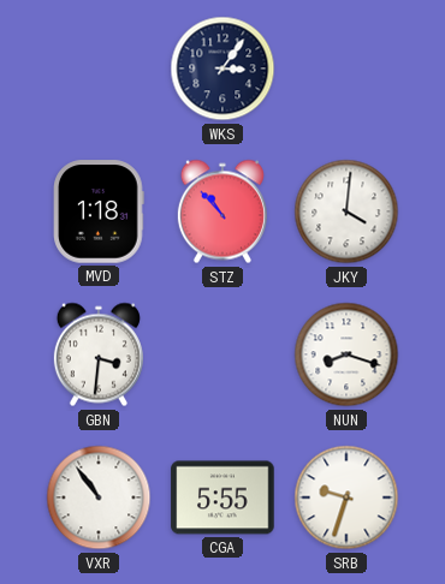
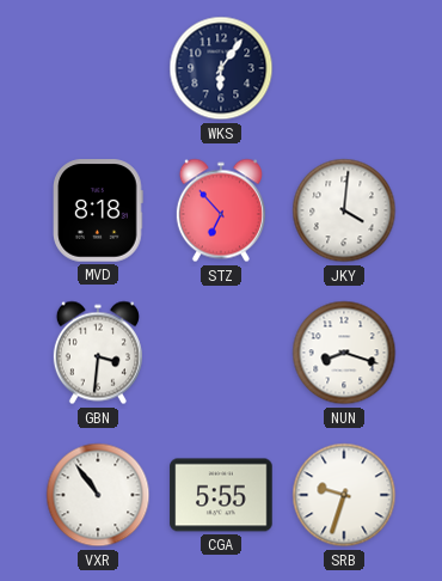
WKS: 3:06 -> 6:06 (221, 68)
MVD: 1:18 -> 8:18 (98, 210)
STZ: 10:53 -> 6:53 (221, 210)
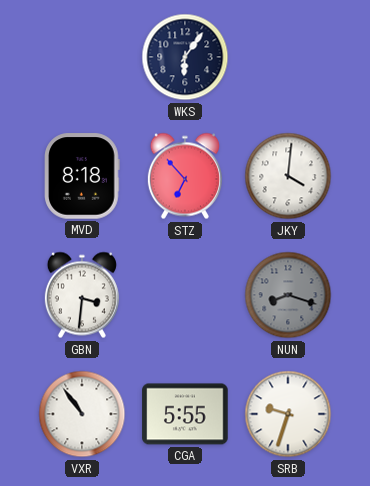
NUN dial: white -> grey (288, 295)
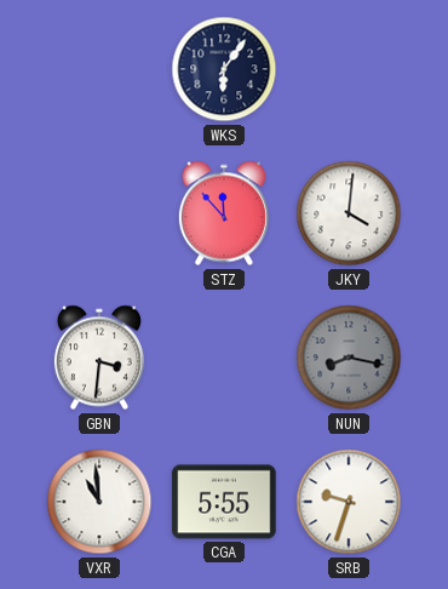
MVD: 8:18 -> none (82, 176)
STZ: 6:53 -> 11:53 (224, 213)
NUN: 8:18 -> 8:17 (349, 358)
VXR: 10:54 -> 10:59 (99, 502)
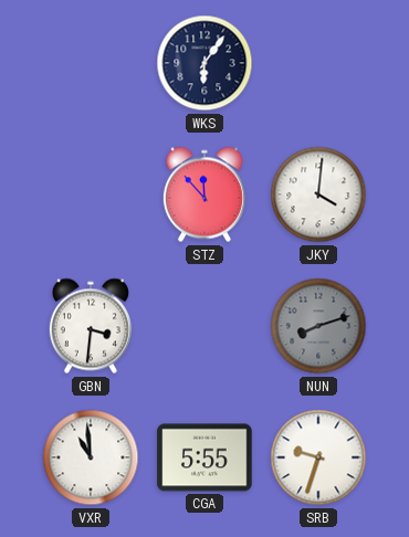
NUN: 8:17 -> 8:12 (318, 326)
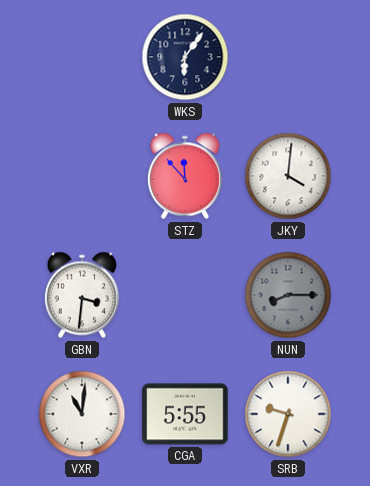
NUN: 8:12 -> 8:15 (288, 295)
VXR: 10:59 -> 11:01 (82, 414)
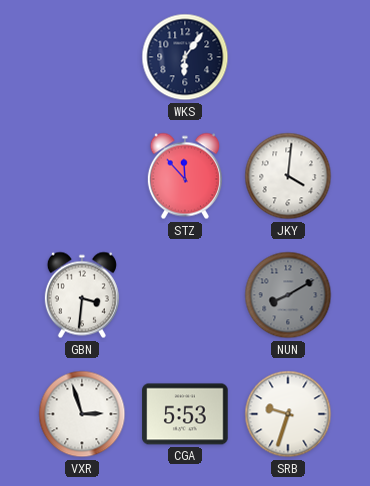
NUN: 8:15 -> 8:10 (288, 295)
VXR: 11:01 -> 2:57 (82, 414)
CGA: 5:55 -> 5:53 (185, 414)
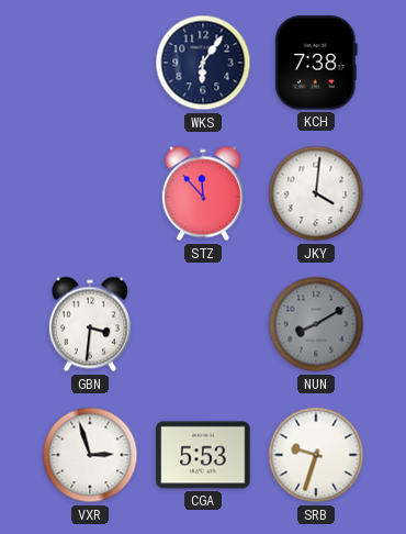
KCH: none -> 7:38 (317, 63)
